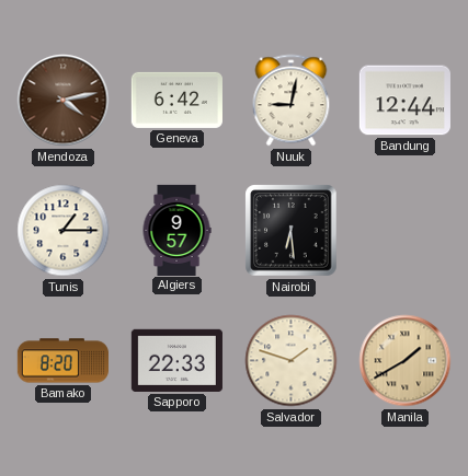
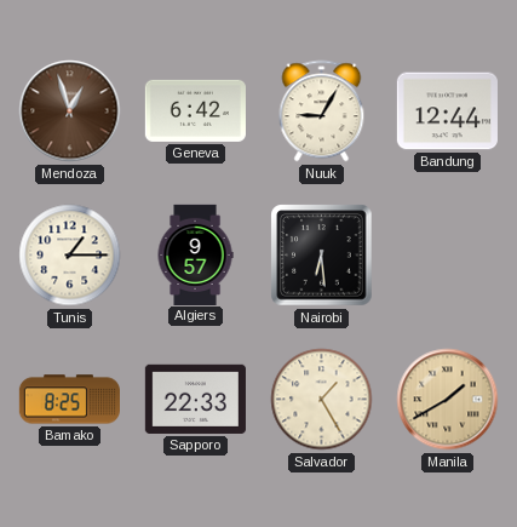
Mendoza: 4:13 -> 12:57 (70, 111)
Nuuk: 9:02 -> 9:05 (322, 111)
Bamako: 8:20 -> 8:25 (69, 400)
Salvador: 1:48 -> 1:25 (322, 400)
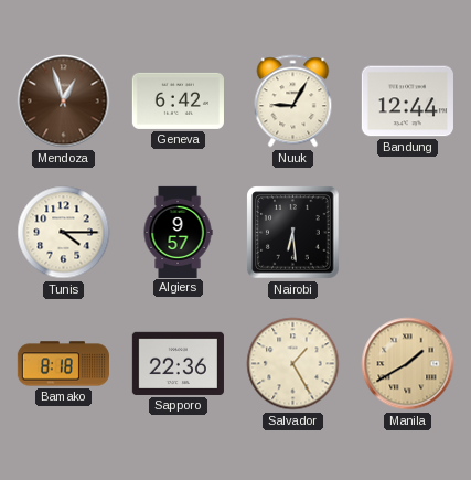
Tunis: 1:15 -> 4:15 (64, 233)
Bamako: 8:25 -> 8:18 (63, 364)
Sapporo: 22:33 -> 22:36 (178, 363)
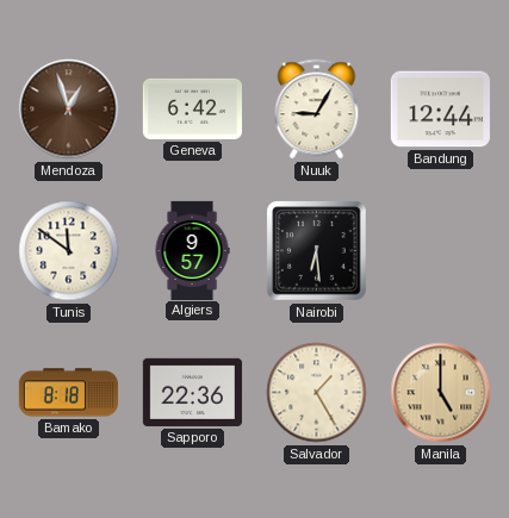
Tunis: 4:15 -> 11:51 (69, 251)
Manila: 1:40 -> 5:00 (441, 393)
